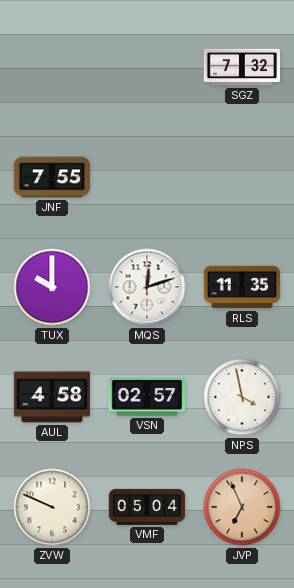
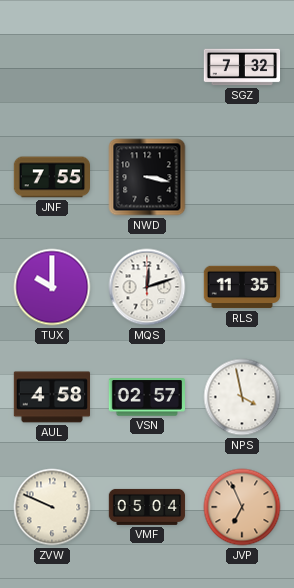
NWD: none -> 3:17 (147, 177)
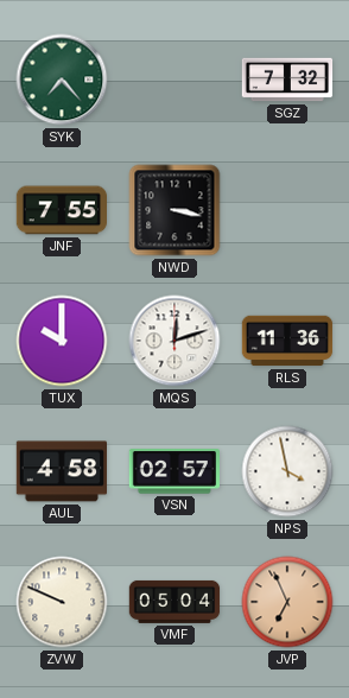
SYK: none -> 7:23 (62, 80)
RLS: 11:35 -> 11:36 (287, 341)
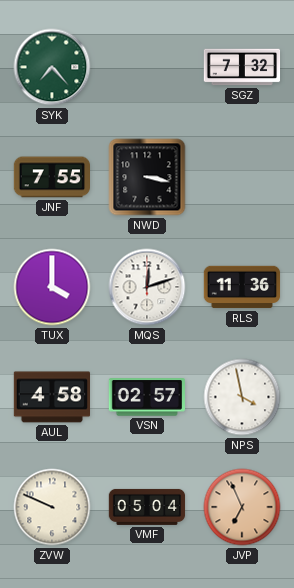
TUX: 10:00 -> 4:00 (52, 287)
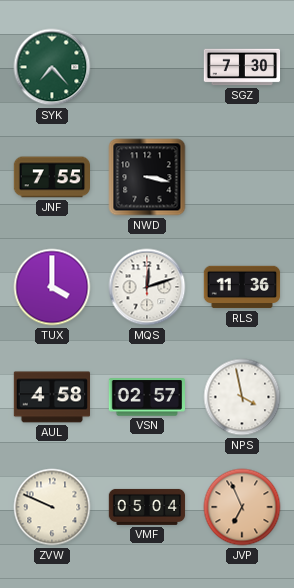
SGZ: 7:32 -> 7:30 (242, 67)
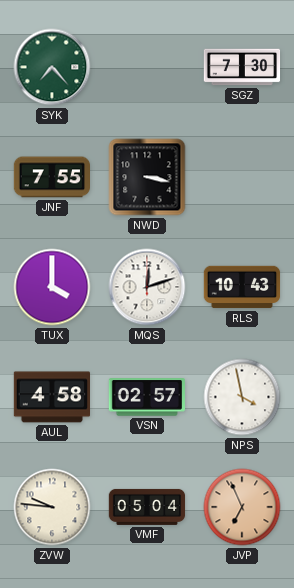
RLS: 11:36 -> 10:43 (242, 287)
ZVW: 9:49 -> 9:46 (52, 507)
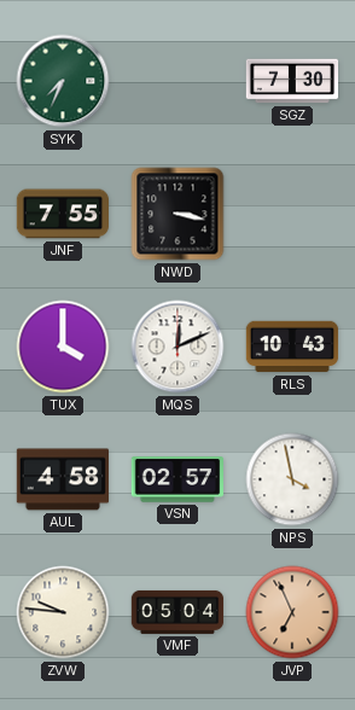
SYK: 7:23 -> 7:34 (63, 81)
MQS: 12:12 -> 12:11 (177, 347)
